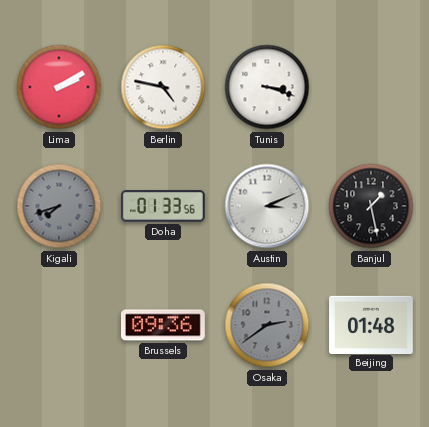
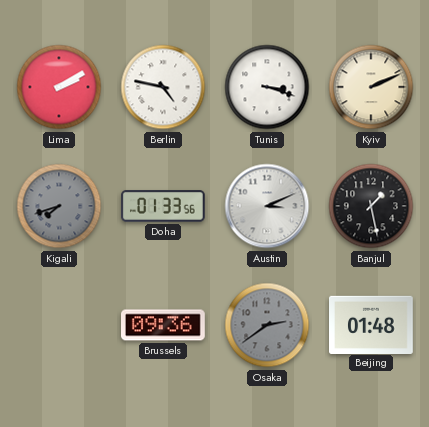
Kyiv: none -> 2:11 (371, 87)
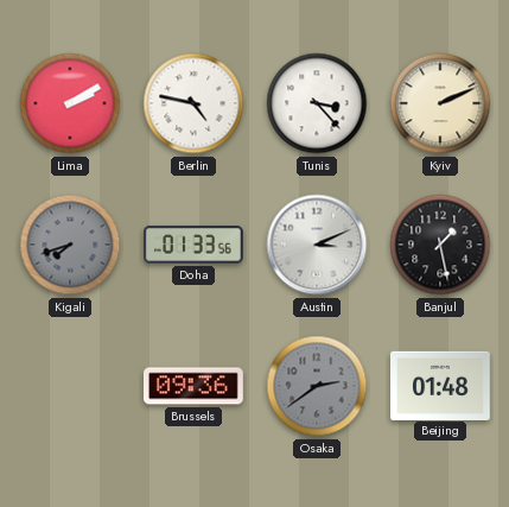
Tunis: 3:18 -> 3:23 (317, 103)
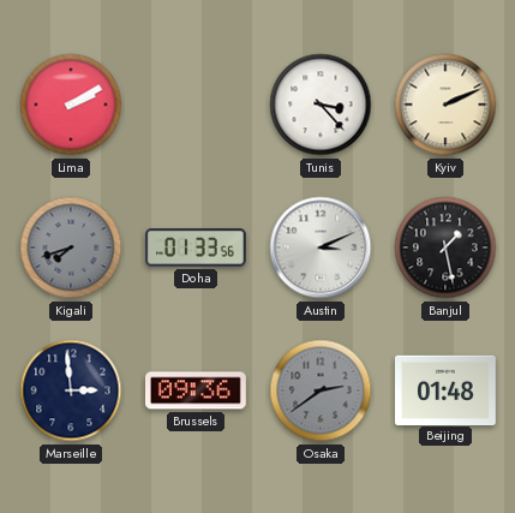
Berlin: 4:47 -> none (193, 103)
Marseille: none -> 2:59 (71, 390)
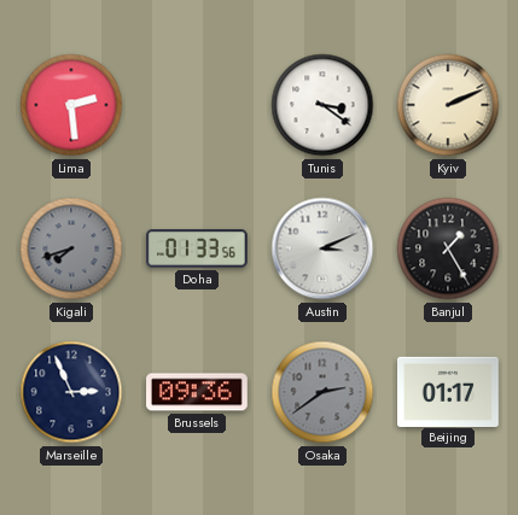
Lima: 2:10 -> 2:29 (71, 105)
Tunis: 3:23 -> 3:21 (322, 105)
Banjul: 1:28 -> 1:25 (448, 248)
Marseille: 2:59 -> 2:56 (71, 392)
Beijing: 01:48 -> 01:17 (449, 391)
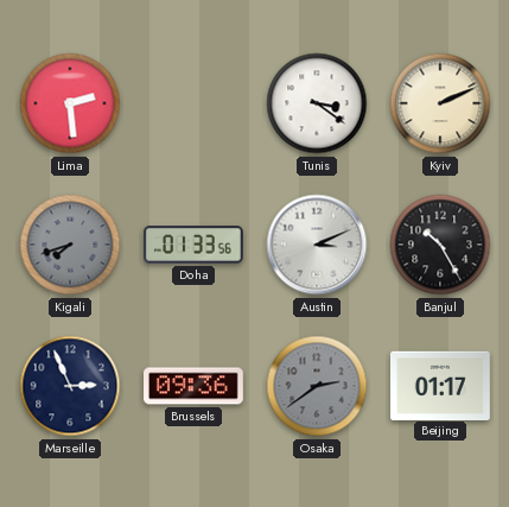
Banjul: 1:25 -> 10:25 (440, 245)
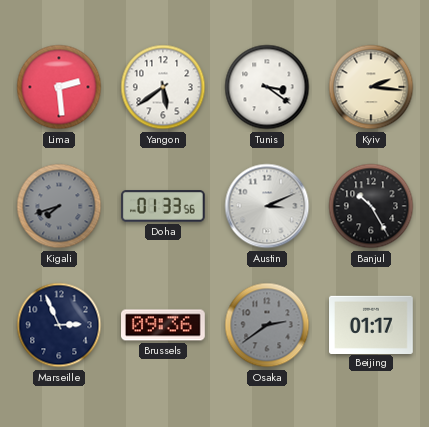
Yangon: none -> 5:39 (163, 87)
Kyiv: 2:11 -> 2:16 (371, 87)
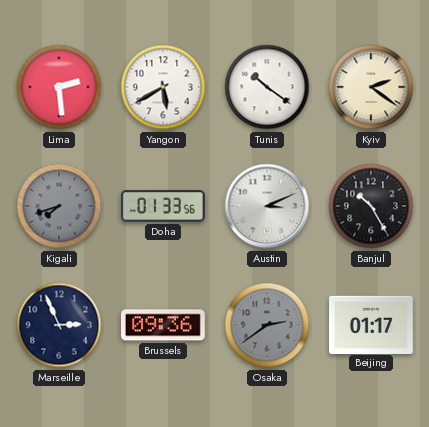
Yangon: 5:39 -> 5:40 (163, 87)
Tunis: 3:21 -> 10:21 (267, 87)
Kyiv: 2:16 -> 2:21 (371, 87)
